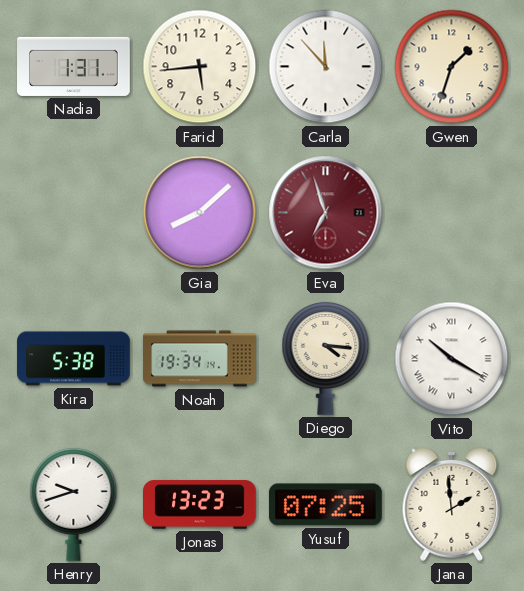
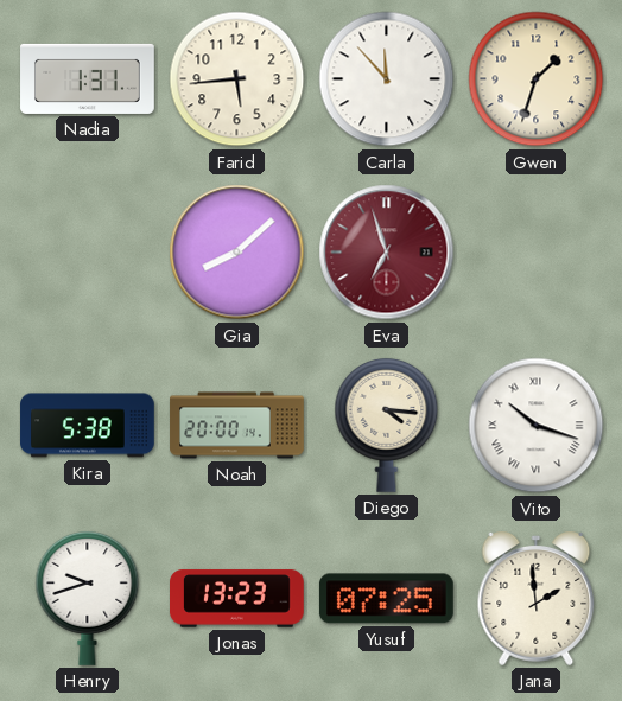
Noah: 19:34 -> 20:00 (237, 426)
Vito: 10:20 -> 10:18 (537, 426)
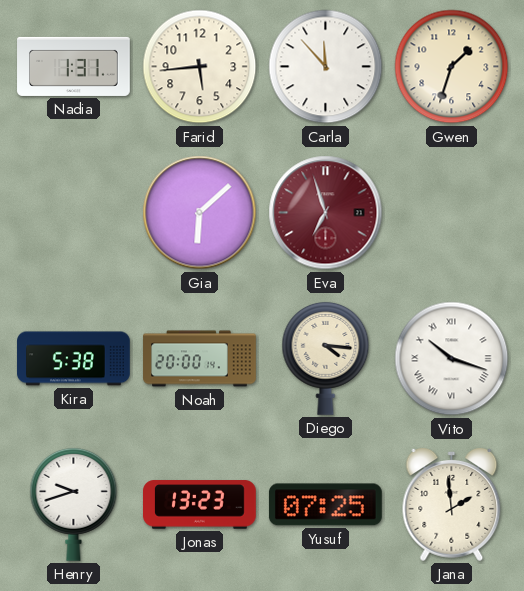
Gia: 8:08 -> 6:08 (200, 213)
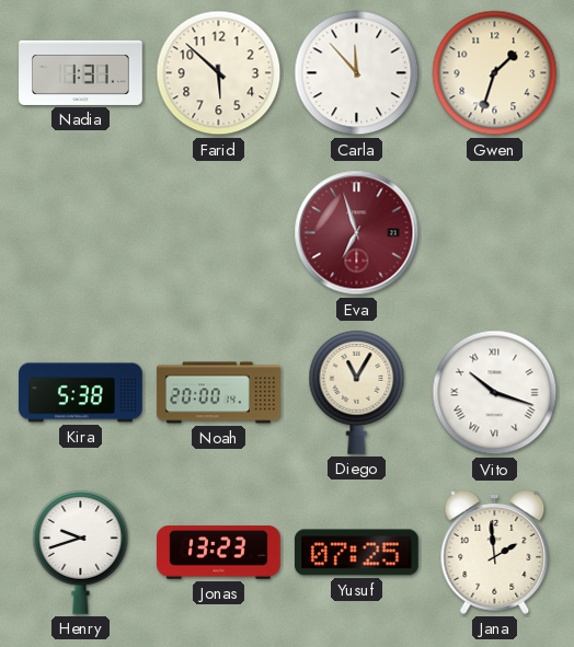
Farid: 5:44 -> 5:52 (219, 73)
Gia: 6:08 -> none (200, 213)
Diego: 4:16 -> 11:05 (357, 392)
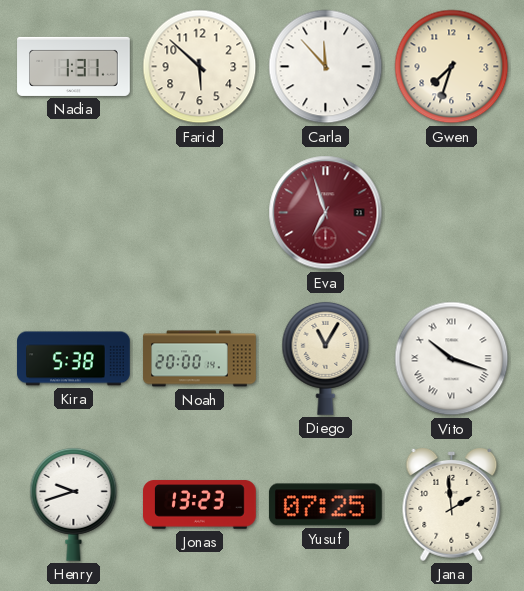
Gwen: 1:33 -> 7:33 (452, 67)
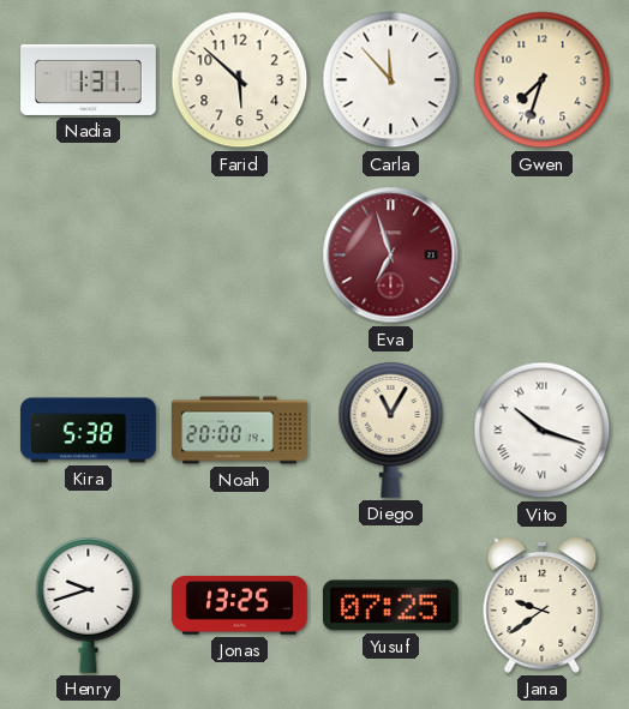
Jonas: 13:23 -> 13:25 (240, 606)
Jana: 1:59 -> 9:39 (543, 606)
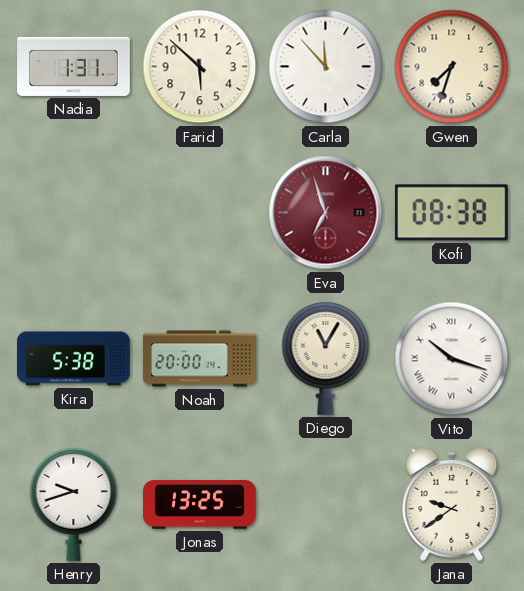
Kofi: none -> 08:38 (451, 213)
Yusuf: 07:25 -> none (390, 606)
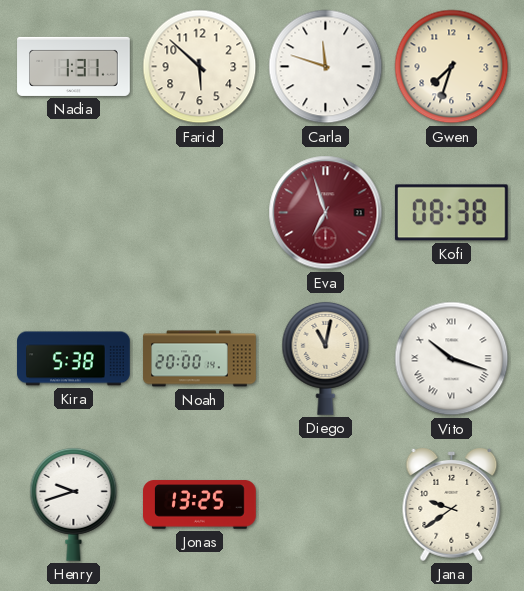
Carla: 11:53 -> 11:48 (326, 67)
Diego: 11:05 -> 11:02 (326, 358)
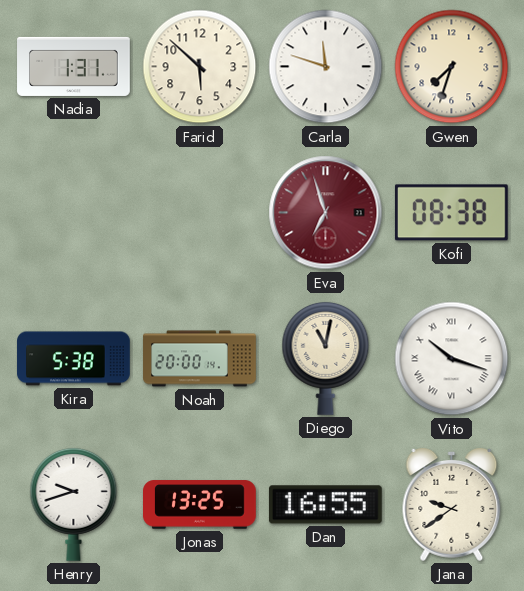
Dan: none -> 16:55 (325, 505)
